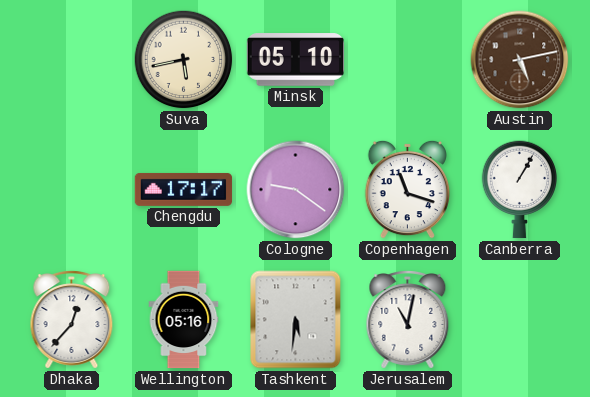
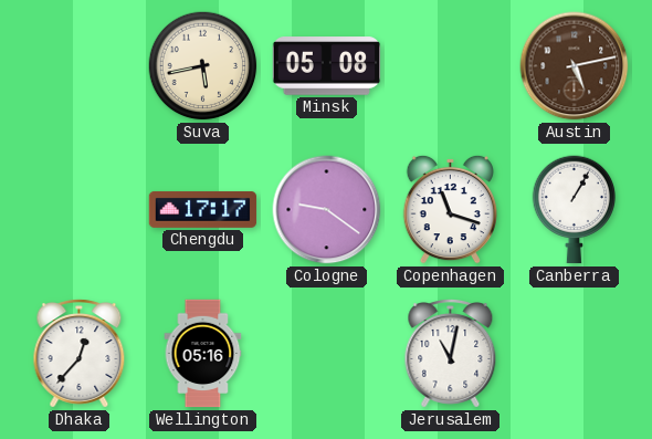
Minsk: 05:10 -> 05:08 (327, 66)
Tashkent: 5:31 -> none (296, 320)
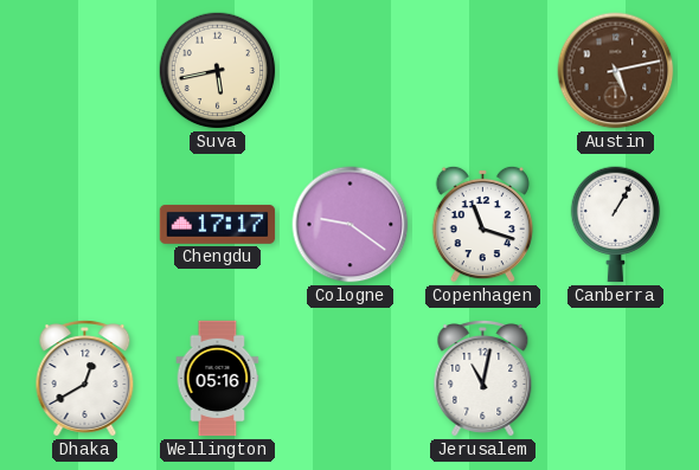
Minsk: 05:08 -> none (327, 66)
Dhaka: 12:37 -> 12:40 (85, 379)
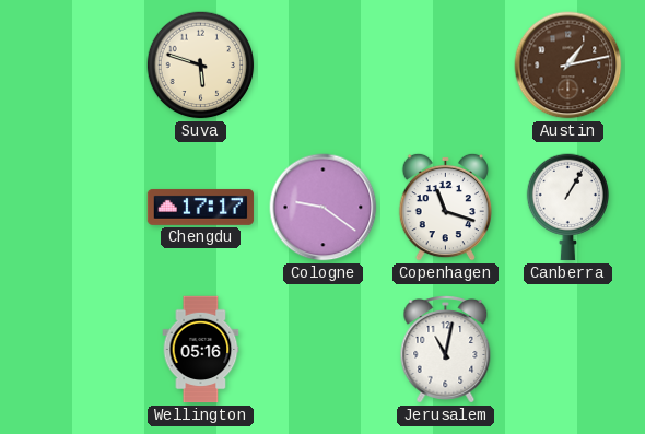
Suva: 5:43 -> 5:48 (201, 66)
Austin: 5:13 -> 1:13 (568, 66)
Dhaka: 12:40 -> none (85, 379)
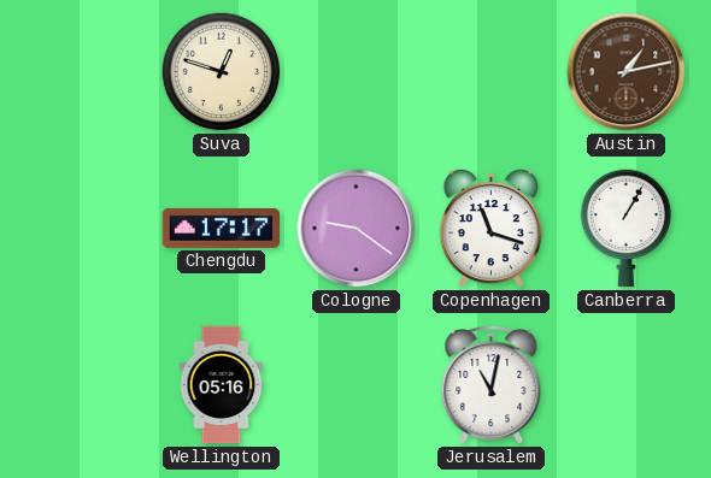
Suva: 5:48 -> 12:48 (222, 72)
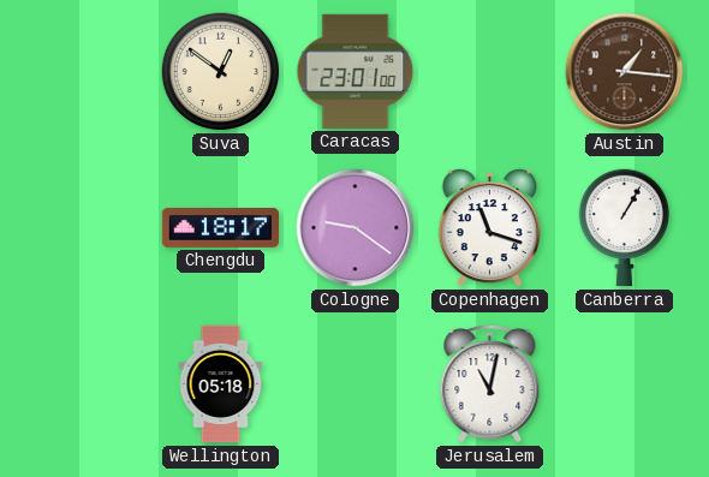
Suva: 12:48 -> 12:51 (221, 72)
Caracas: none -> 23:01 (356, 71)
Austin: 1:13 -> 1:16 (625, 72)
Chengdu: 17:17 -> 18:17 (221, 227)
Wellington: 05:16 -> 05:18 (221, 384)
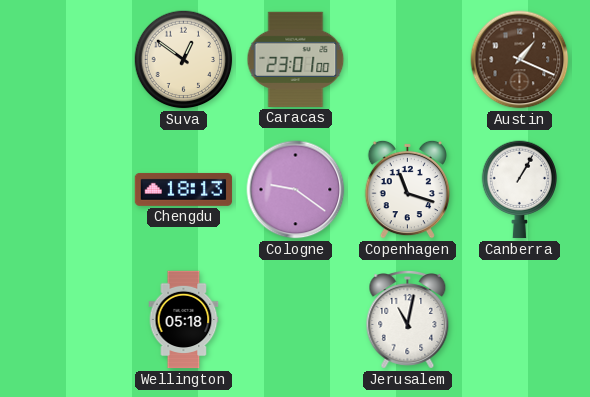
Austin: 1:16 -> 1:19 (520, 60)
Chengdu: 18:17 -> 18:13 (184, 189)
